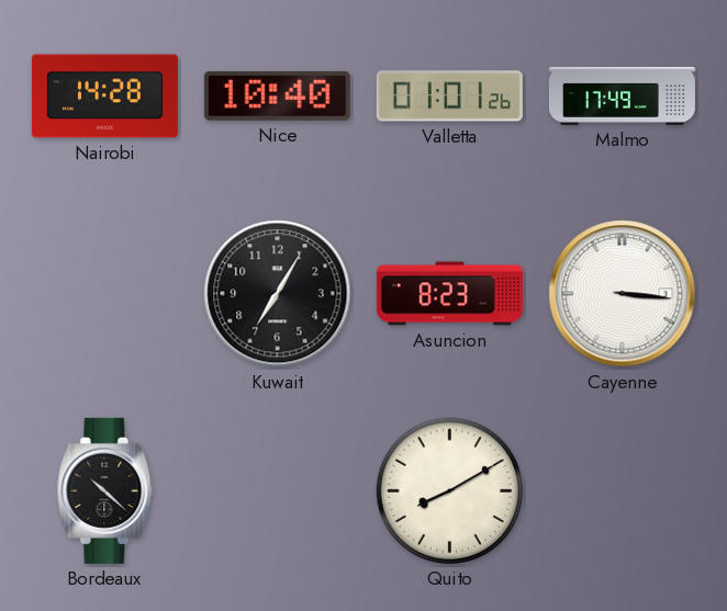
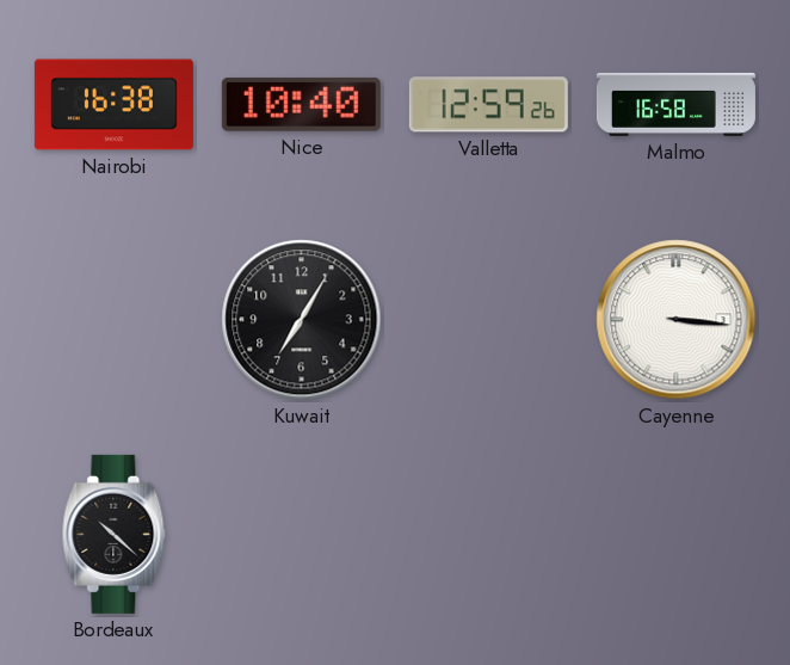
Nairobi: 14:28 -> 16:38 (113, 105)
Valletta: 01:01 -> 12:59 (488, 105)
Malmo: 17:49 -> 16:58 (675, 104)
Asuncion: 8:23 -> none (449, 294)
Quito: 8:10 -> none (449, 490)
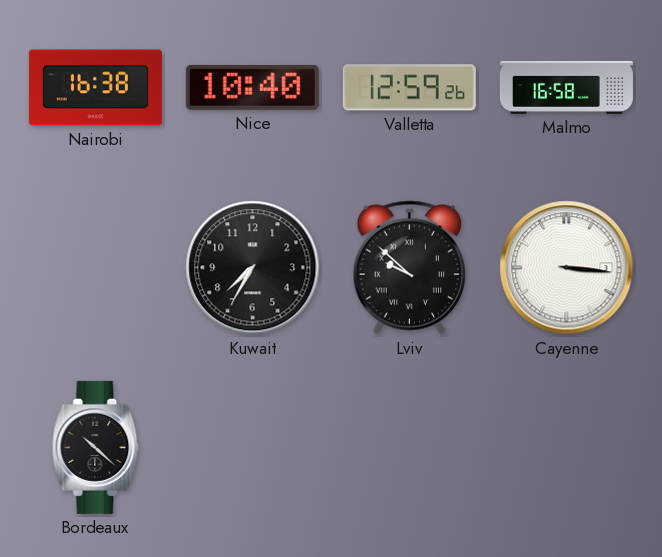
Kuwait: 7:05 -> 7:35 (253, 268)
Lviv: none -> 9:52 (409, 268)
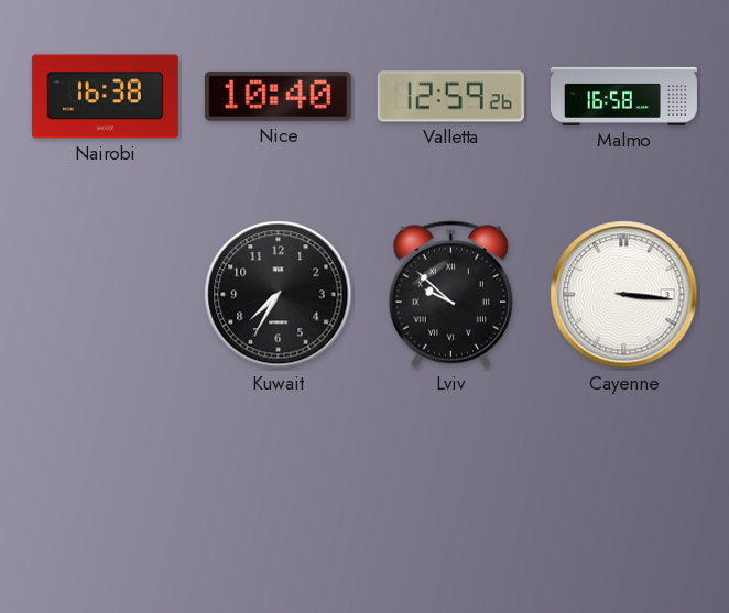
Bordeaux: 10:22 -> none (96, 447)
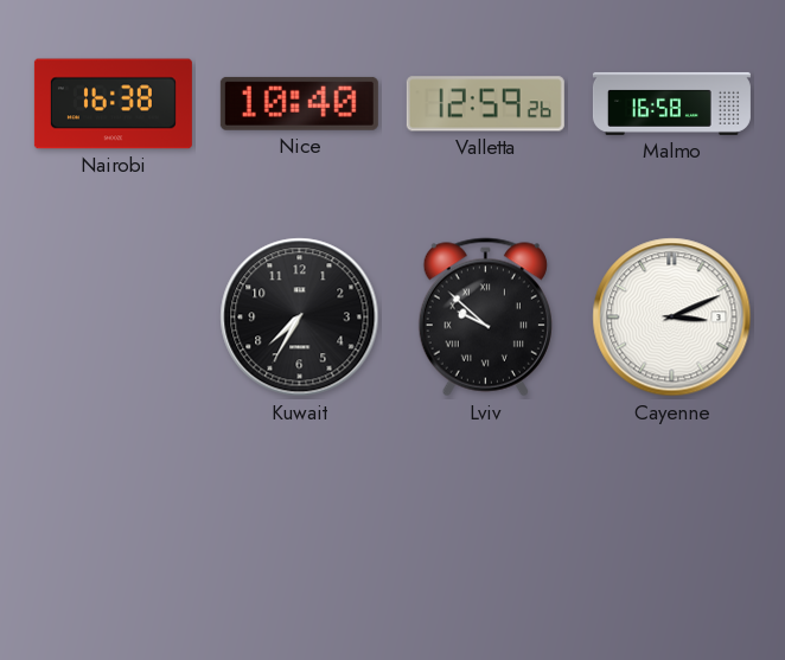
Cayenne: 3:16 -> 3:11 (672, 318)
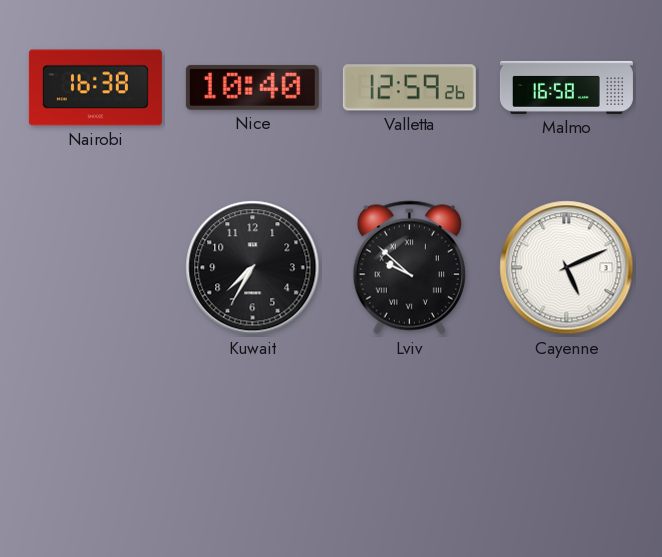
Cayenne: 3:11 -> 5:11 (567, 268)
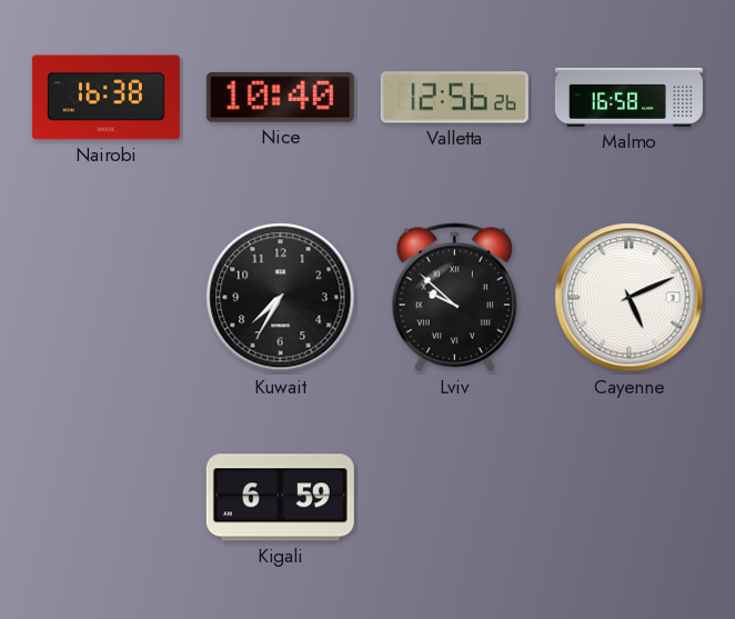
Valletta: 12:59 -> 12:56 (454, 98)
Kigali: none -> 6:59 (280, 498)
